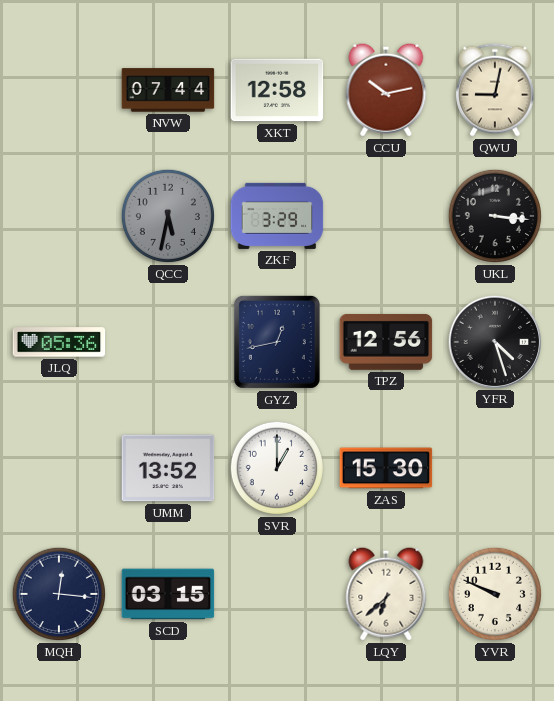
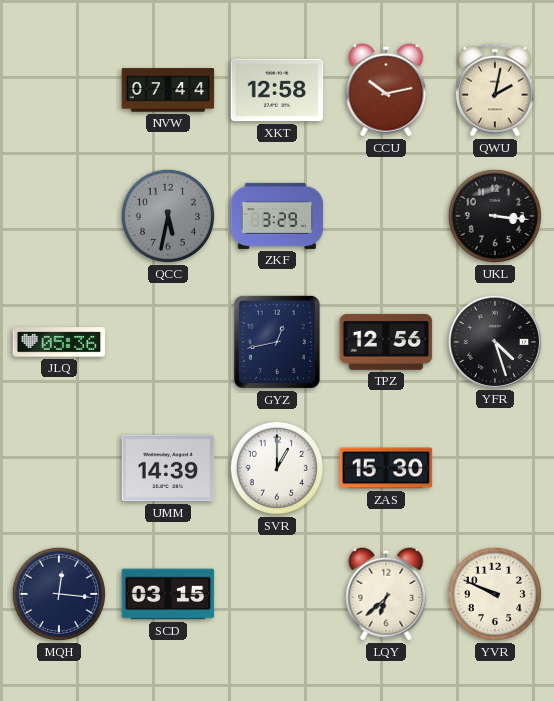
QWU: 9:02 -> 2:02 (496, 90)
UMM: 13:52 -> 14:39 (168, 468)
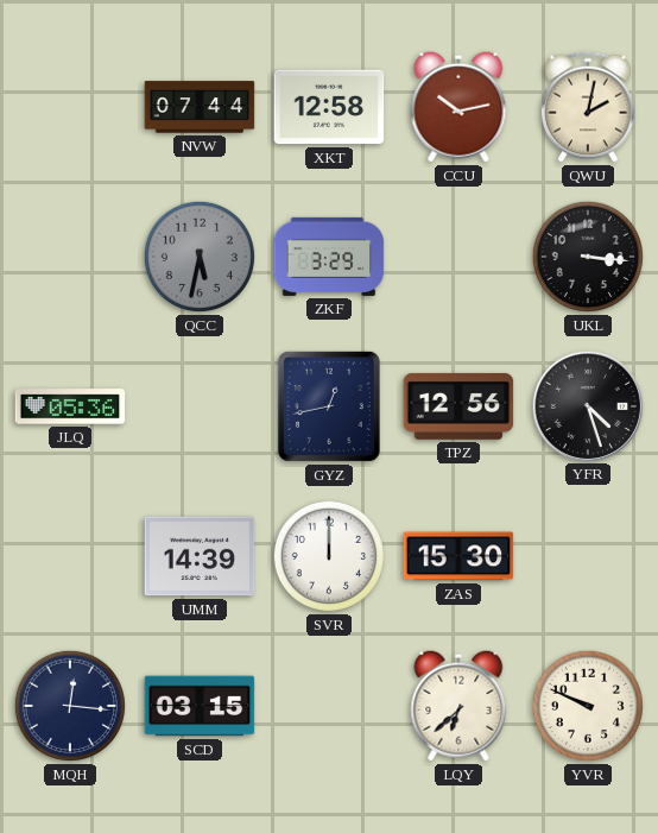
SVR: 1:00 -> 12:00 (329, 556)
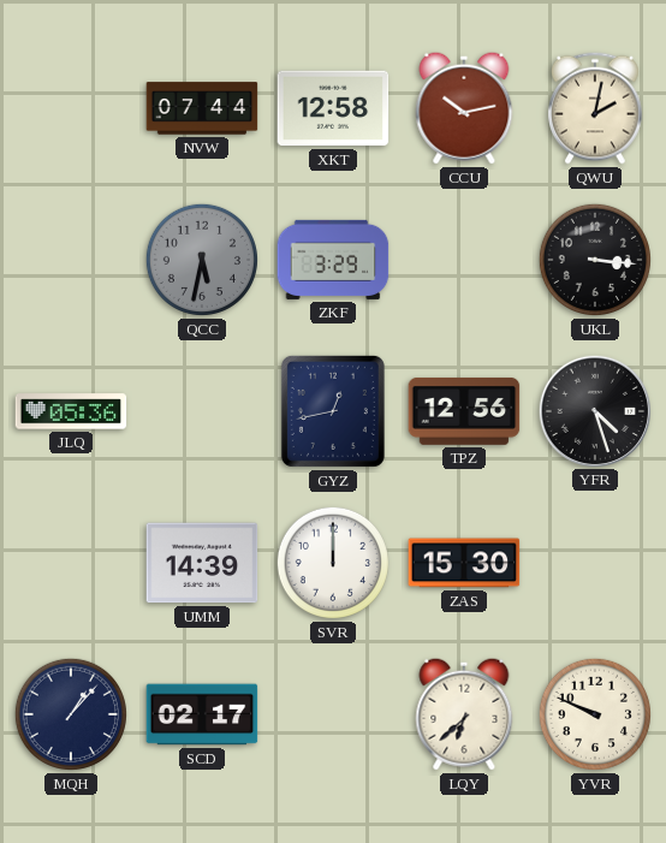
MQH: 12:16 -> 1:07 (71, 714)
SCD: 03:15 -> 02:17 (202, 714)
